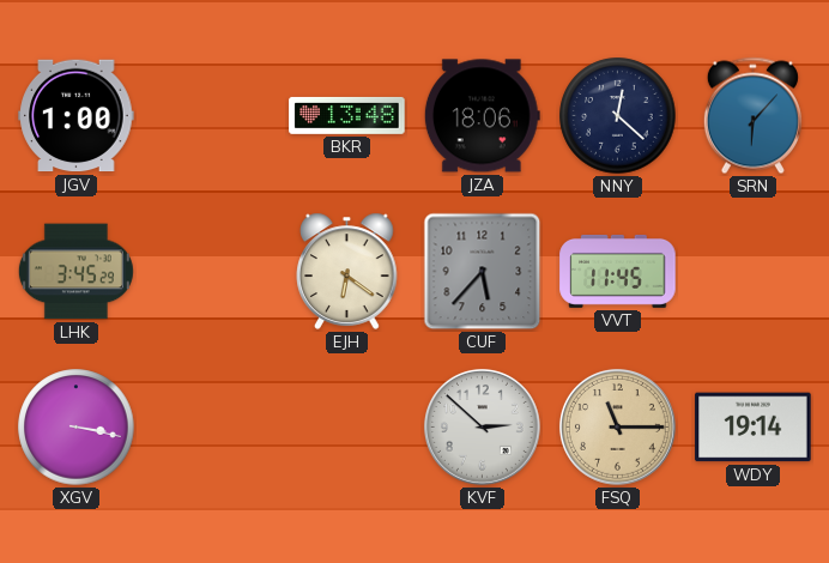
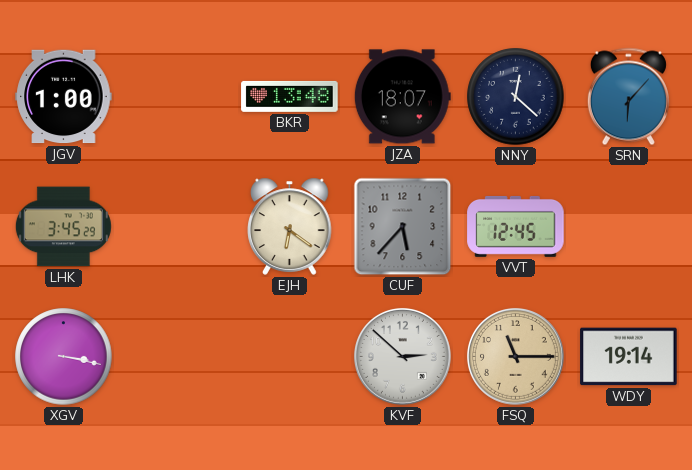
JZA: 18:06 -> 18:07 (402, 97)
VVT: 11:45 -> 12:45 (516, 226)
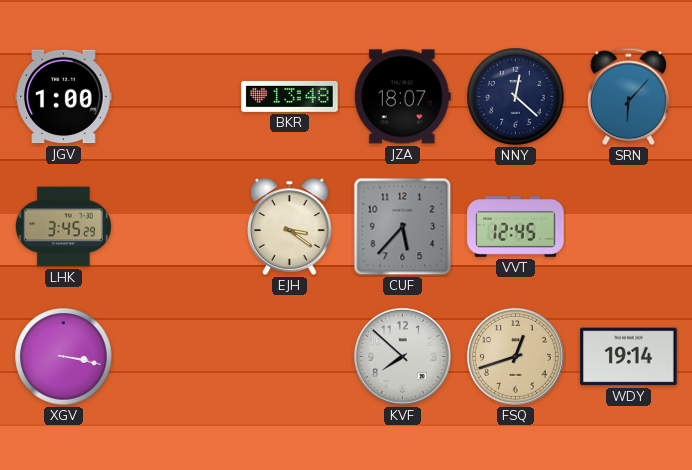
EJH: 6:21 -> 3:21 (290, 226)
KVF: 2:52 -> 7:52 (402, 356)
FSQ: 11:15 -> 12:42 (515, 356)
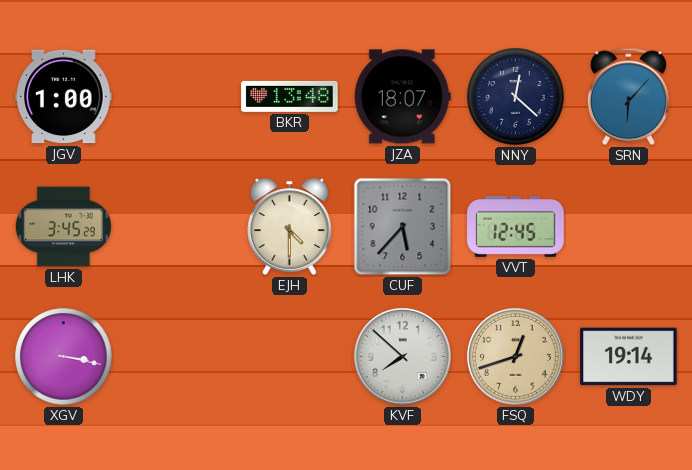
EJH: 3:21 -> 4:30 (290, 226)
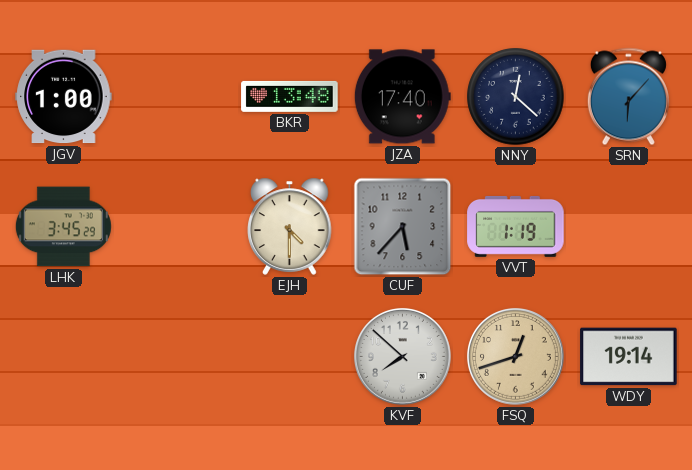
JZA: 18:07 -> 17:40 (402, 97)
VVT: 12:45 -> 1:19 (516, 226)
XGV: 3:17 -> none (64, 357)
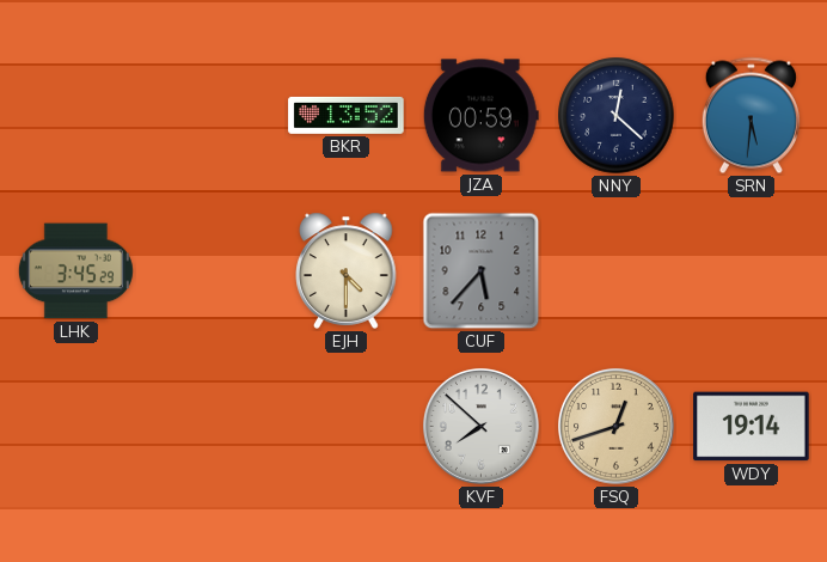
JGV: 1:00 -> none (64, 97)
BKR: 13:48 -> 13:52 (347, 115)
JZA: 17:40 -> 00:59 (480, 116)
SRN: 6:07 -> 5:31 (751, 116)
VVT: 1:19 -> none (516, 226)
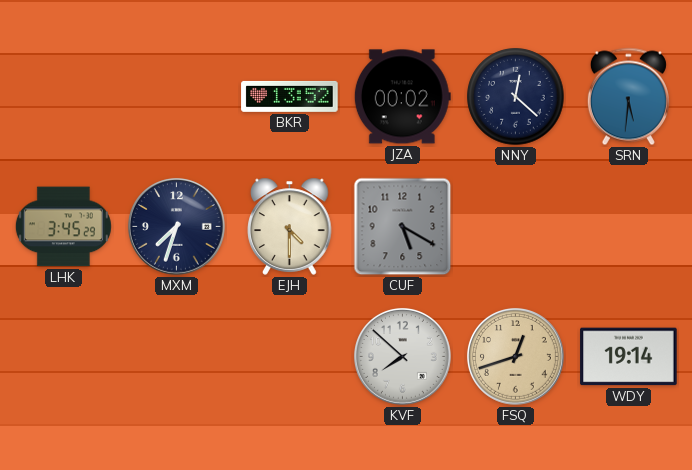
JZA: 00:59 -> 00:02 (402, 97)
MXM: none -> 7:33 (176, 226)
CUF: 5:37 -> 5:20 (403, 227)
